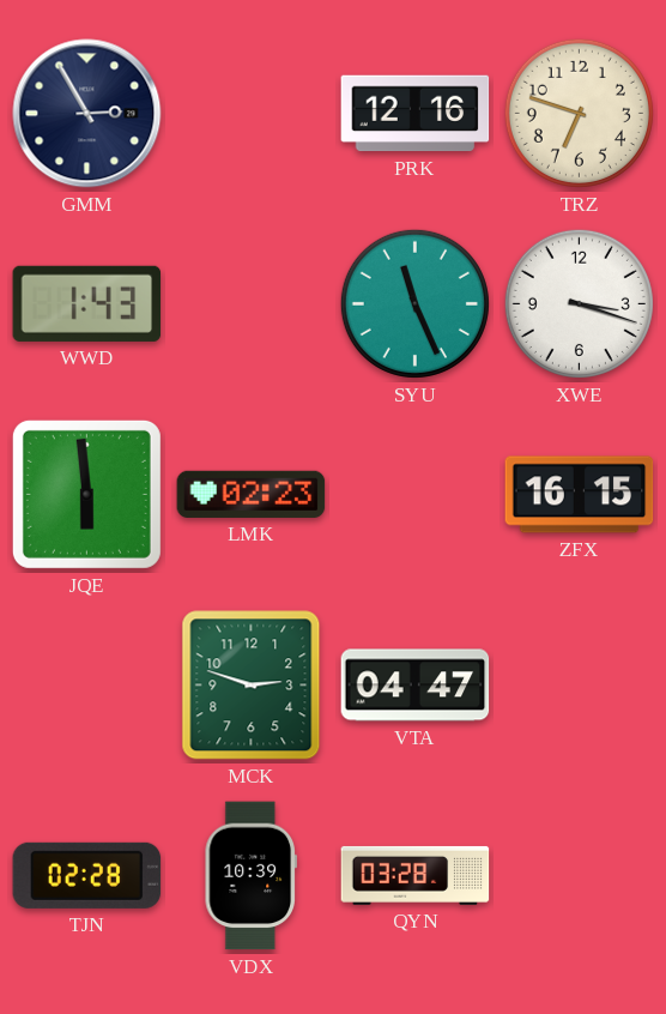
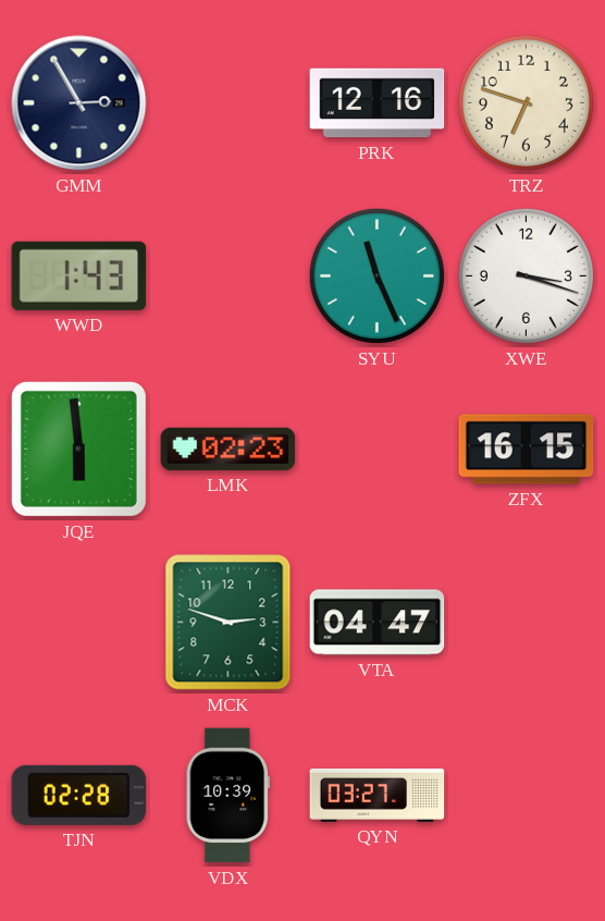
QYN: 03:28 -> 03:27 (378, 795)
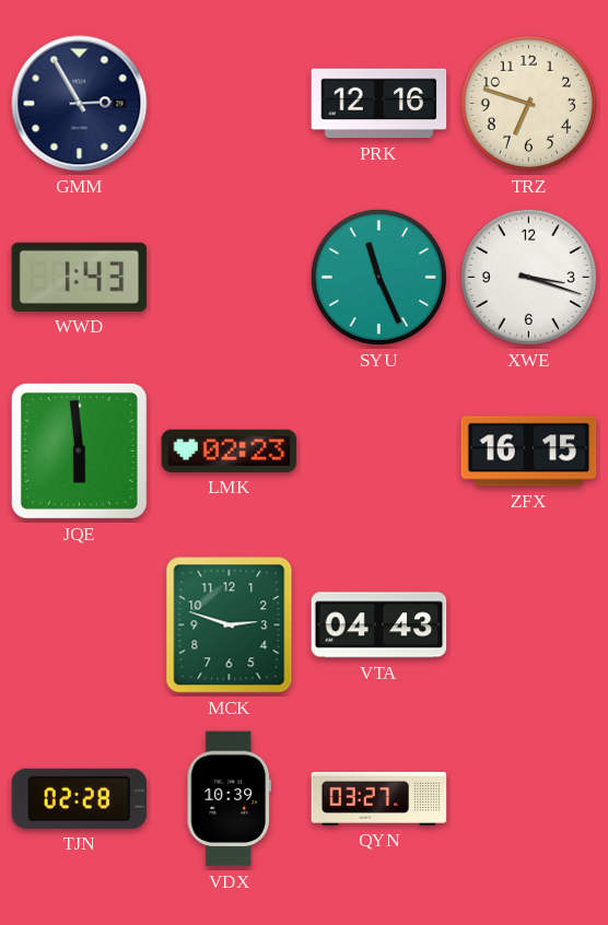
VTA: 04:47 -> 04:43 (379, 625)
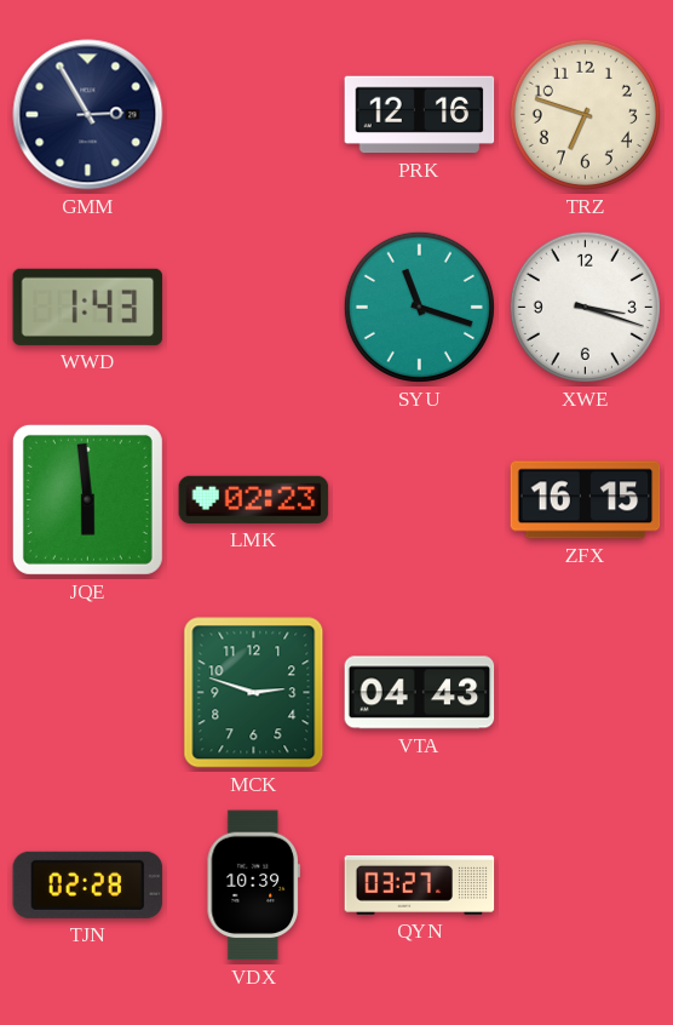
SYU: 11:26 -> 11:18 (419, 307)
